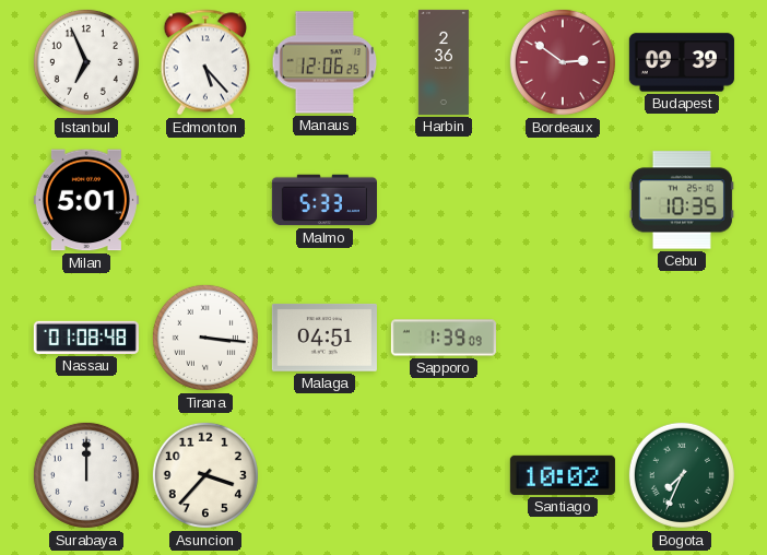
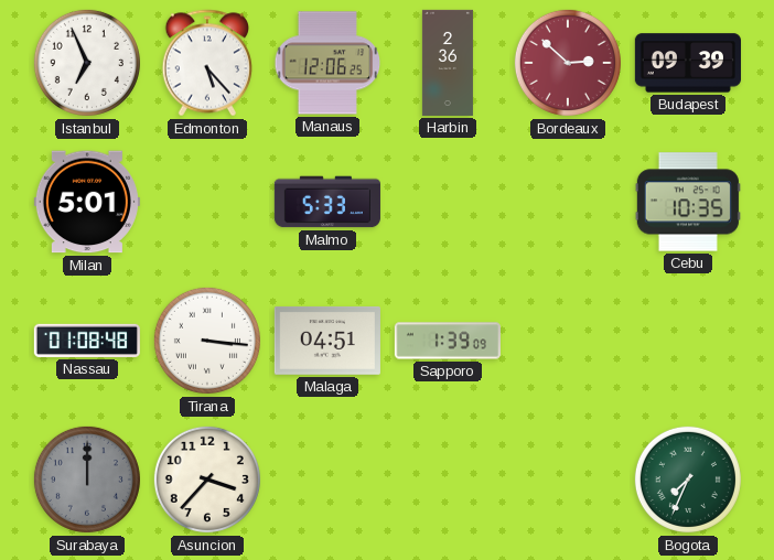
Bordeaux: 2:51 -> 2:52 (568, 63)
Surabaya dial: white -> grey (87, 480)
Santiago: 10:02 -> none (563, 475)
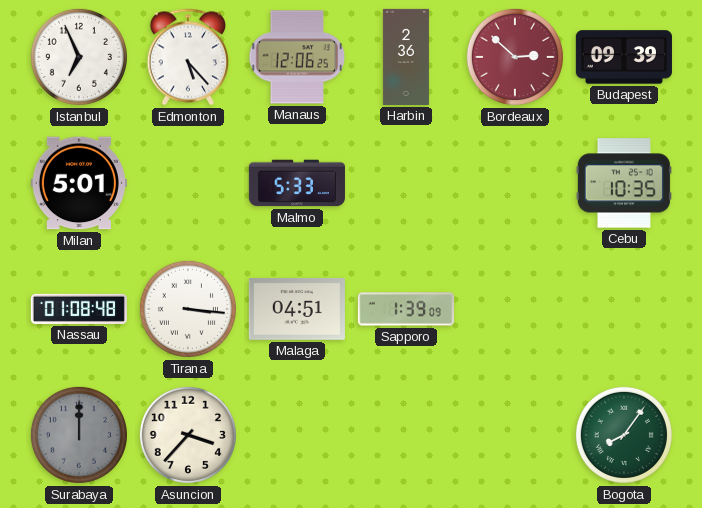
Bogota: 7:34 -> 8:06 (624, 435)
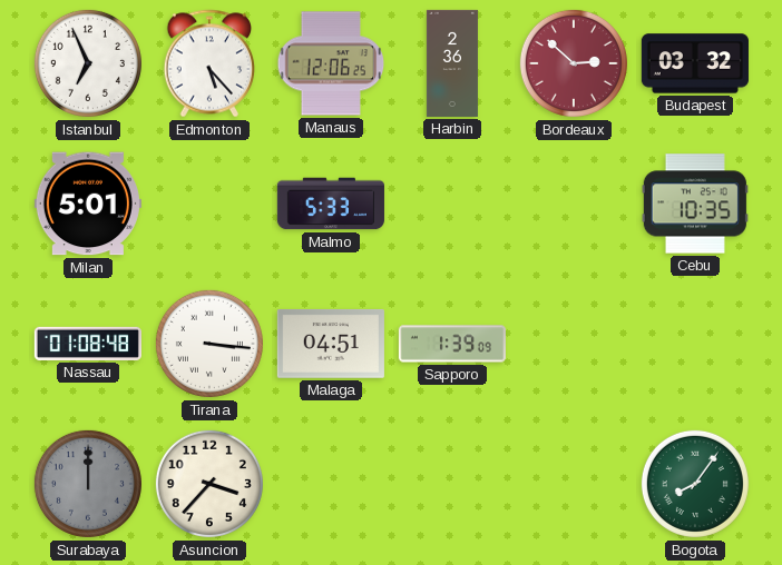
Budapest: 09:39 -> 03:32 (695, 63)
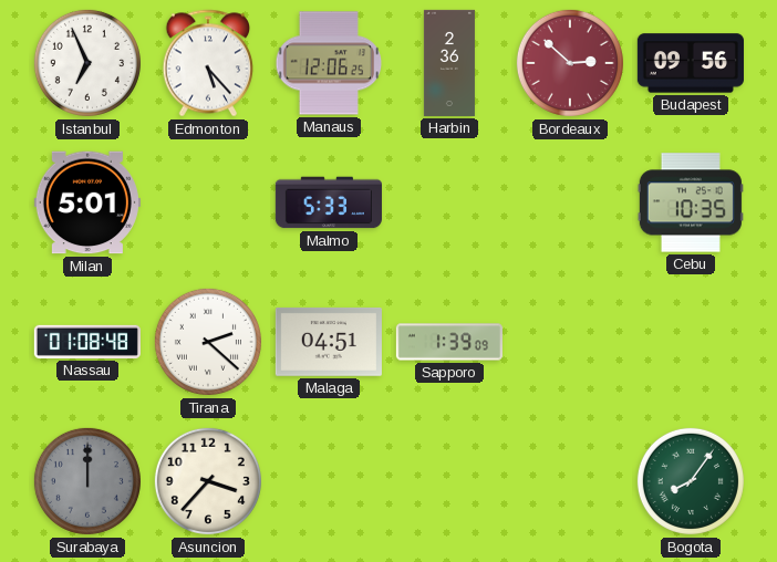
Budapest: 03:32 -> 09:56 (691, 63)
Tirana: 3:16 -> 2:22 (208, 342)
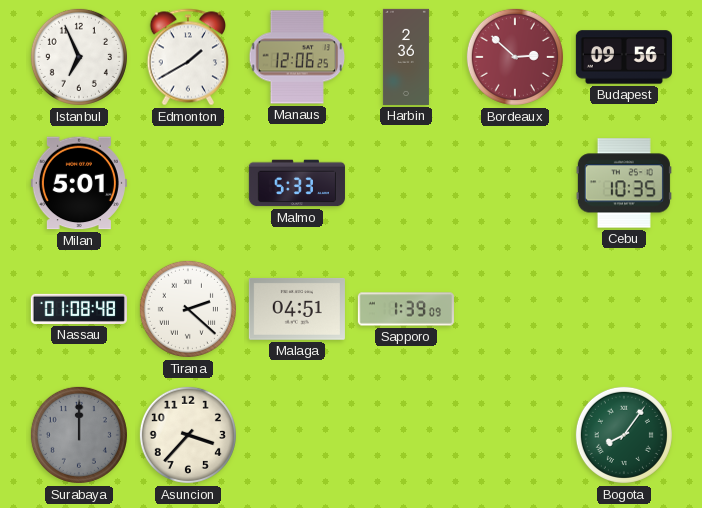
Edmonton: 5:23 -> 1:40 (188, 57)
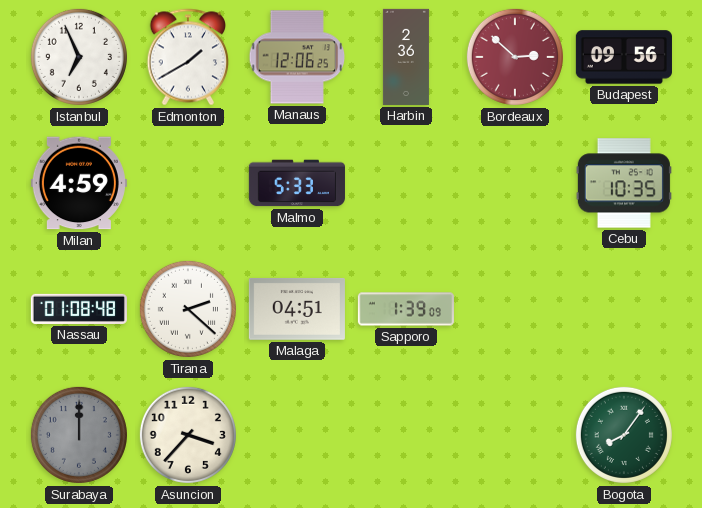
Milan: 5:01 -> 4:59 (79, 183)
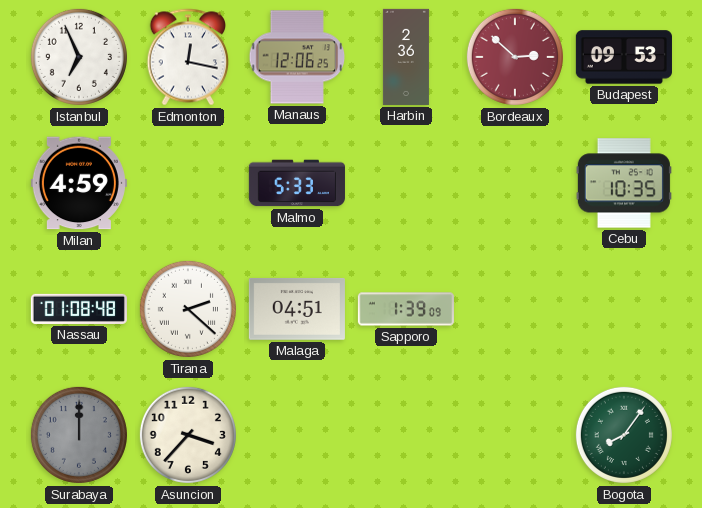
Edmonton: 1:40 -> 12:17 (188, 57)
Budapest: 09:56 -> 09:53 (624, 57)
